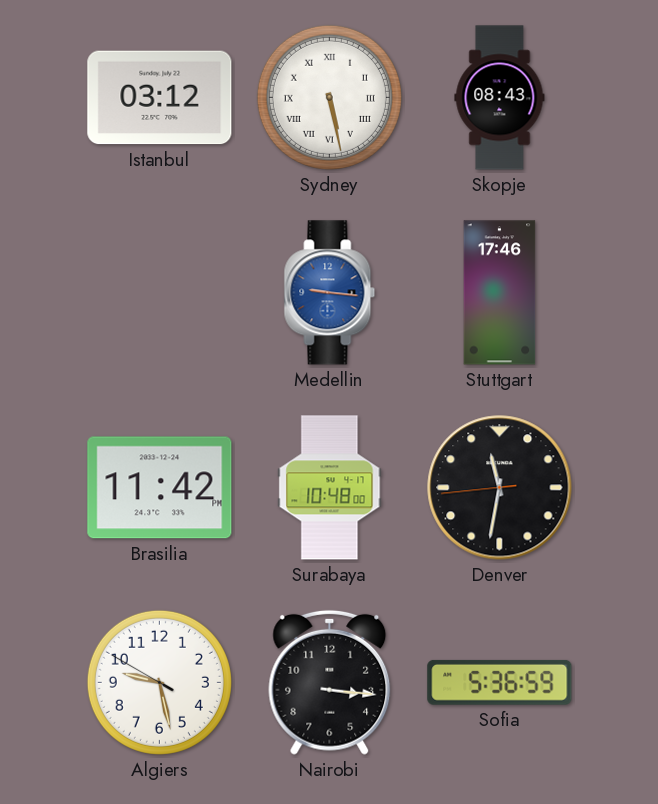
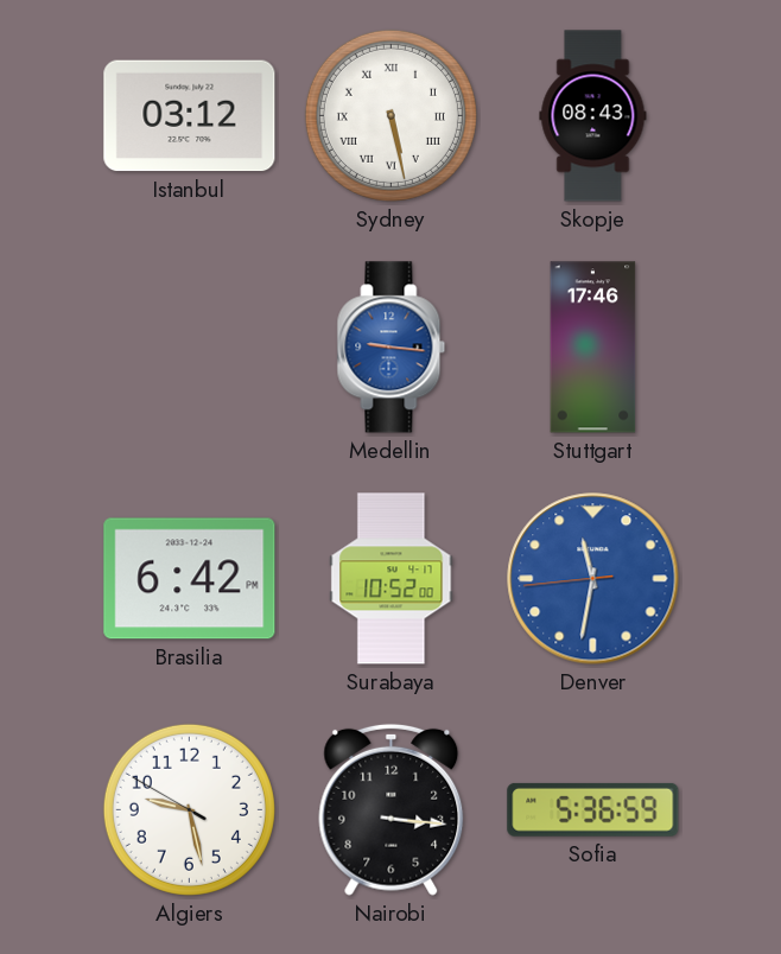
Brasilia: 11:42 -> 6:42 (190, 579)
Surabaya: 10:48 -> 10:52 (392, 579)
Denver dial: black -> blue (593, 579)
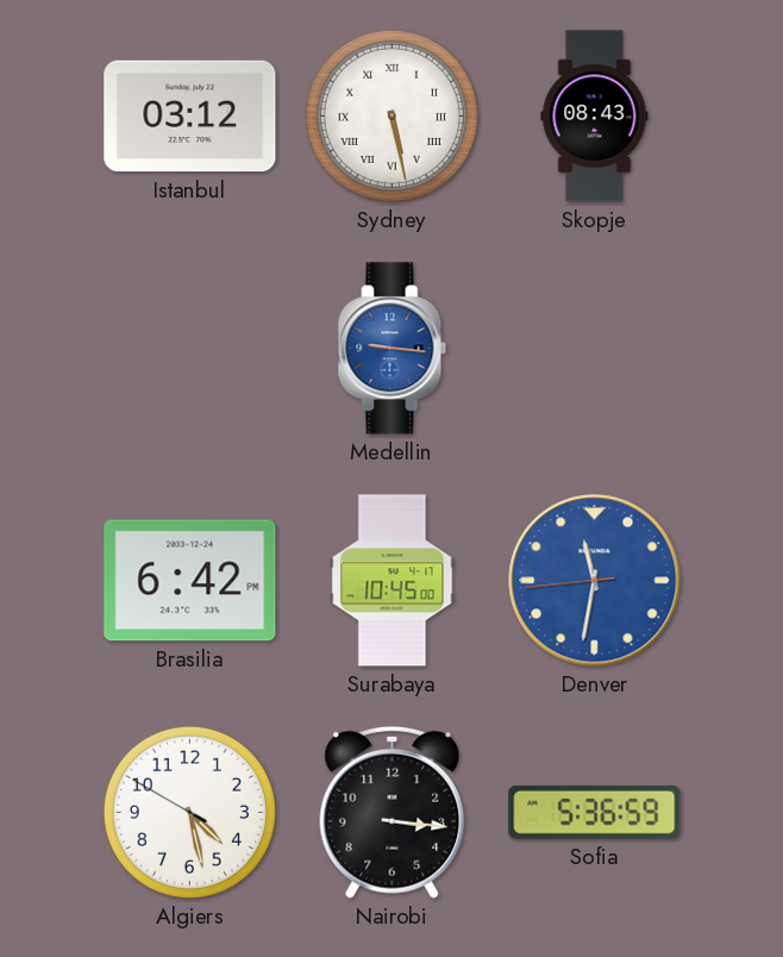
Stuttgart: 17:46 -> none (593, 348)
Surabaya: 10:52 -> 10:45 (393, 581)
Algiers: 9:27 -> 4:27 (189, 812)
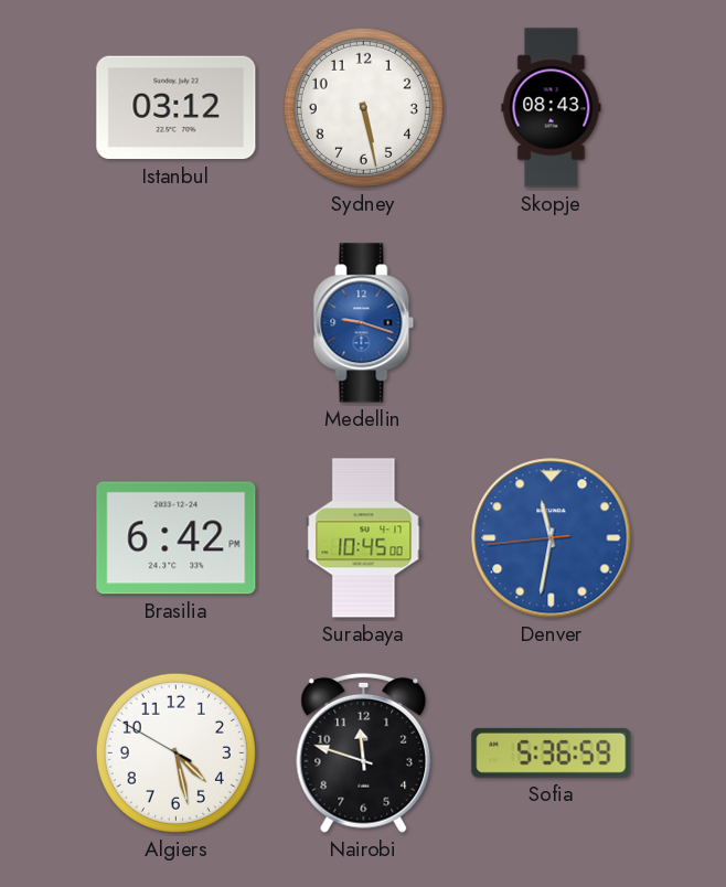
Sydney numerals: Roman -> Arabic (363, 107)
Medellin: 9:16 -> 9:18 (364, 323)
Nairobi: 3:16 -> 11:48 (364, 752)
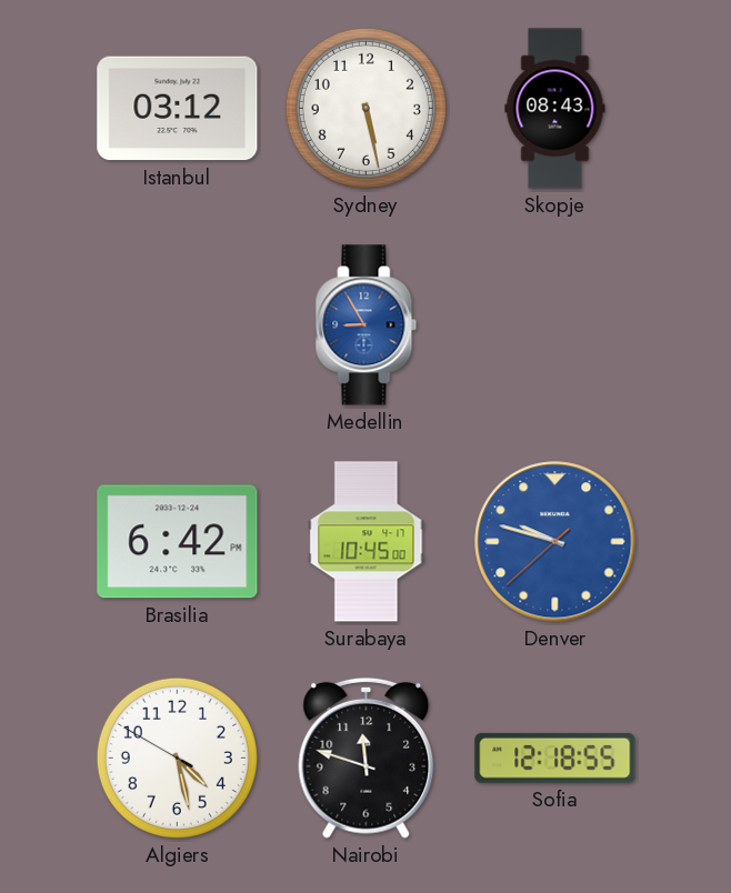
Medellin: 9:18 -> 8:55 (367, 325)
Denver: 11:31 -> 9:47 (555, 542)
Sofia: 5:36 -> 12:18 (555, 757)
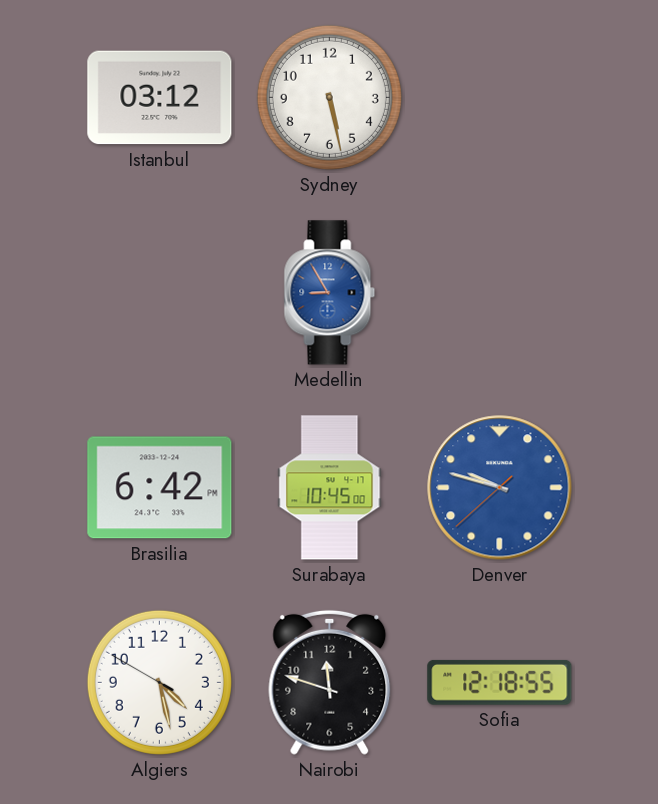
Skopje: 08:43 -> none (555, 109)
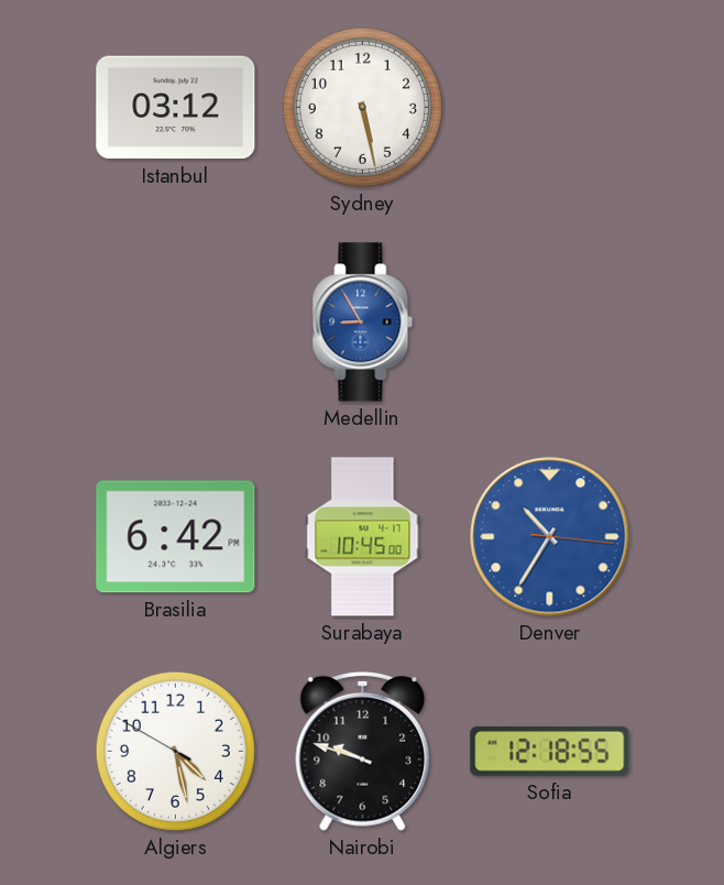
Denver: 9:47 -> 10:35 (550, 537)
Nairobi: 11:48 -> 9:48 (363, 751)
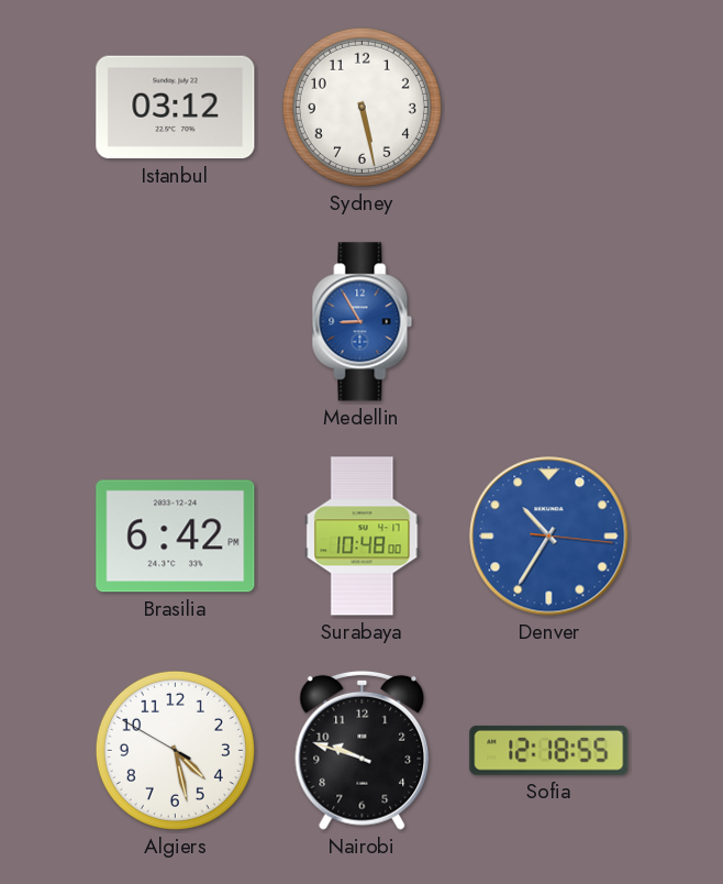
Surabaya: 10:45 -> 10:48 (363, 537)
